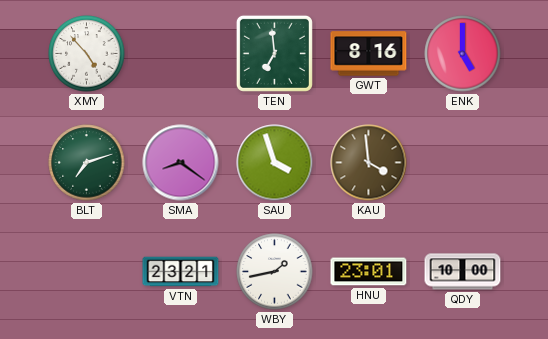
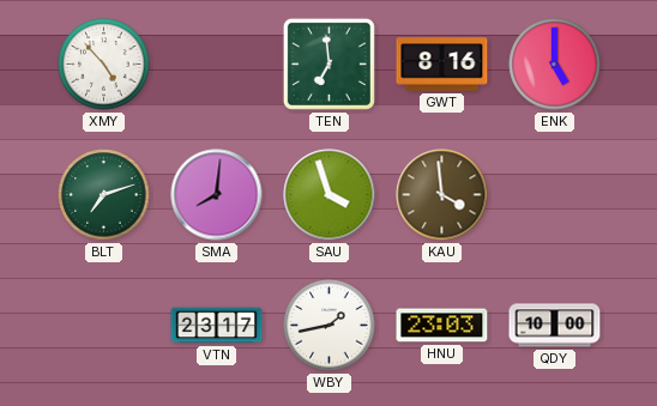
SMA: 8:21 -> 8:01 (217, 195)
VTN: 23:21 -> 23:17 (217, 326)
HNU: 23:01 -> 23:03 (442, 326)
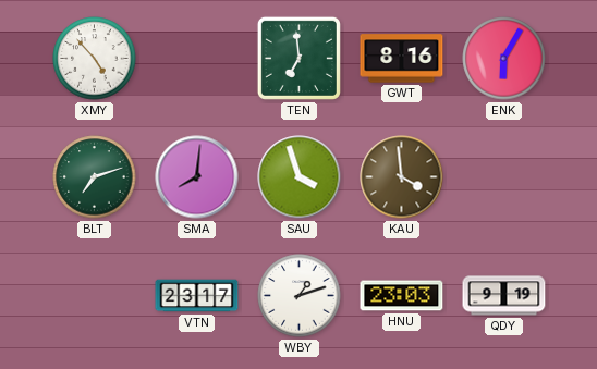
ENK: 5:00 -> 6:05 (504, 59)
WBY: 1:43 -> 1:12 (300, 296)
QDY: 10:00 -> 9:19 (504, 296)
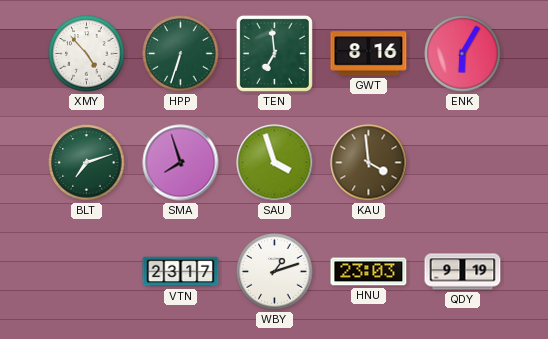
HPP: none -> 6:33 (181, 54)
SMA: 8:01 -> 7:57 (181, 163)
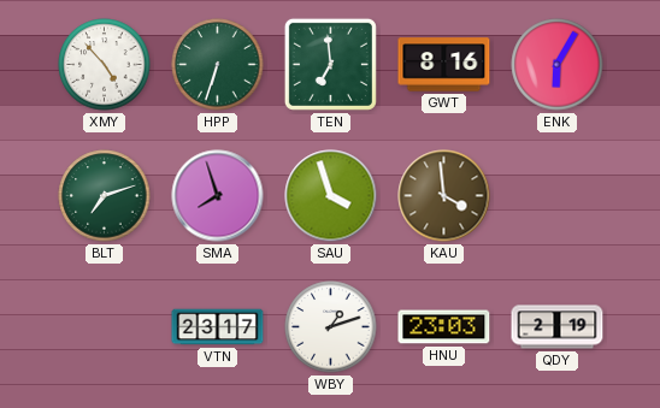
QDY: 9:19 -> 2:19 (558, 327)
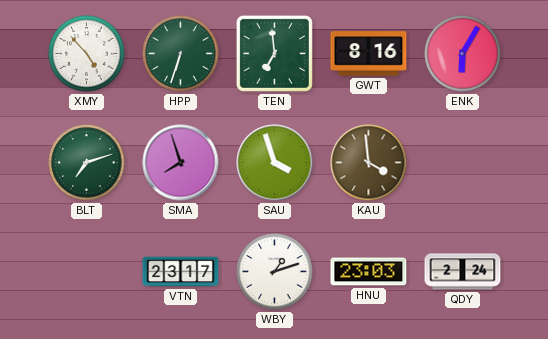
QDY: 2:19 -> 2:24 (463, 272)
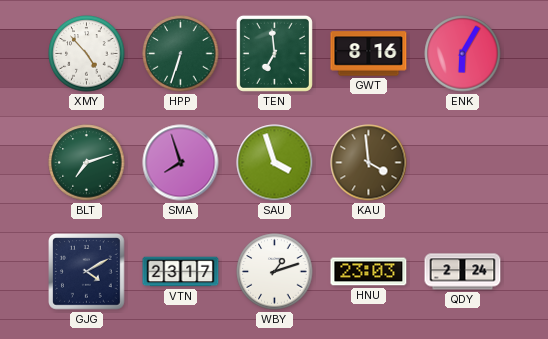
GJG: none -> 4:10 (87, 272)
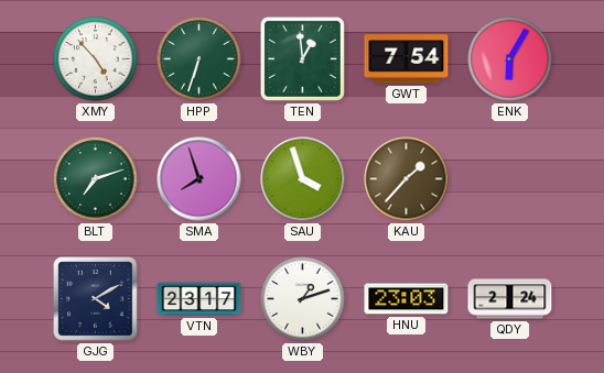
TEN: 6:59 -> 12:59 (302, 58)
GWT: 8:16 -> 7:54 (407, 59)
KAU: 3:59 -> 1:37 (407, 179)
